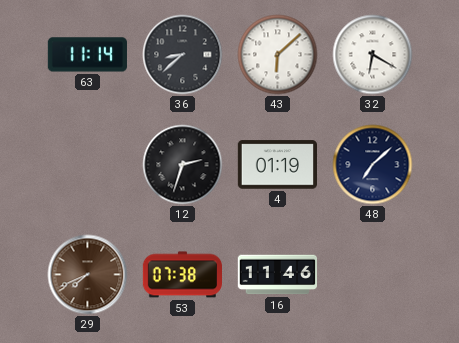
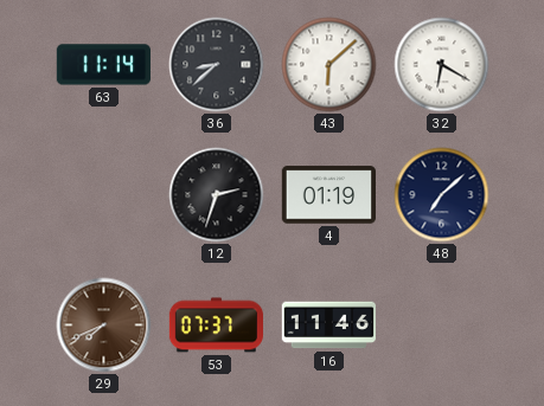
53: 07:38 -> 07:37 (216, 326)
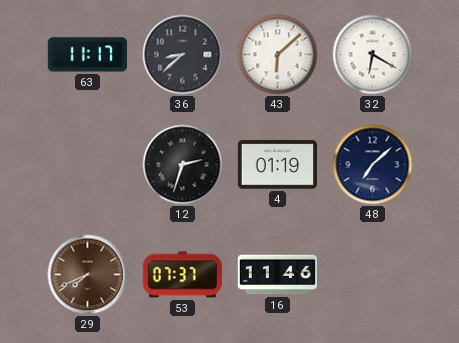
63: 11:14 -> 11:17 (87, 55)
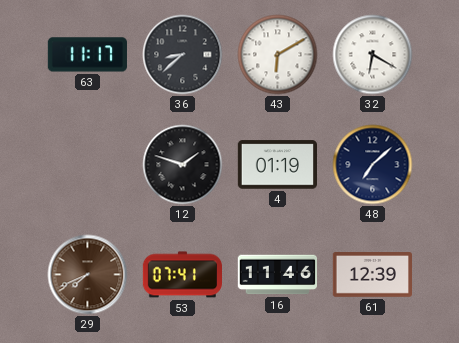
43: 6:08 -> 6:10 (278, 55)
12: 2:33 -> 1:48 (183, 165)
53: 07:37 -> 07:41 (182, 275)
61: none -> 12:39 (372, 275)
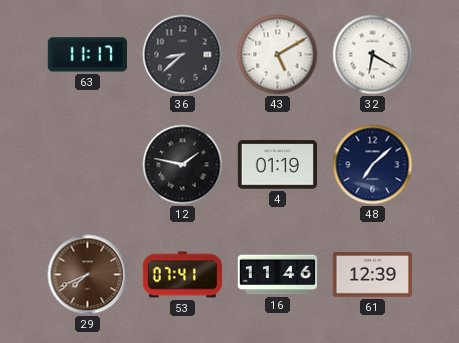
43: 6:10 -> 5:10 (278, 55)
12: 1:48 -> 1:47 (183, 165)
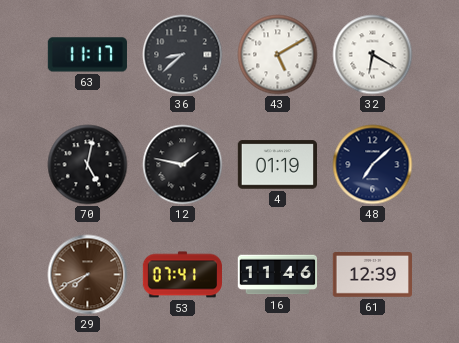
70: none -> 5:02 (88, 165)
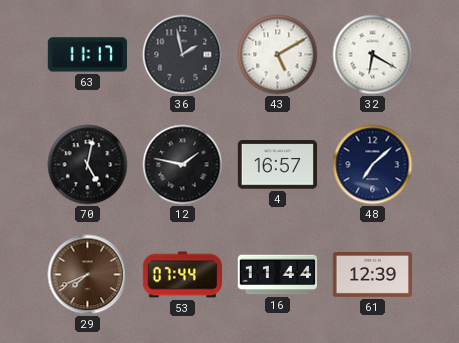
36: 8:38 -> 1:58 (183, 55)
4: 01:19 -> 16:57 (277, 165)
53: 07:41 -> 07:44 (182, 275)
16: 11:46 -> 11:44 (277, 275)
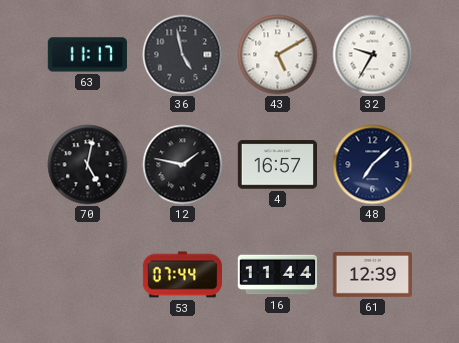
36: 1:58 -> 4:58 (183, 55)
32: 6:20 -> 9:35 (373, 55)
29: 7:41 -> none (88, 275)
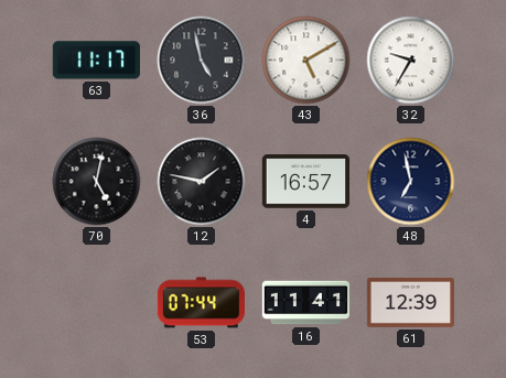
48: 7:08 -> 6:58 (411, 182)
16: 11:44 -> 11:41 (305, 303)
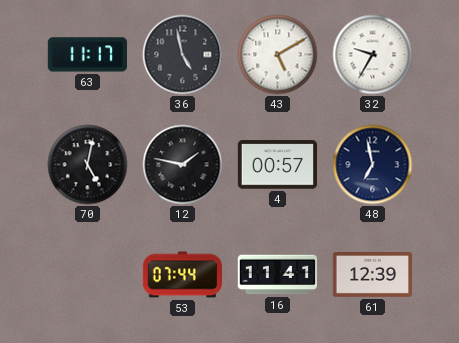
4: 16:57 -> 00:57 (277, 165)
